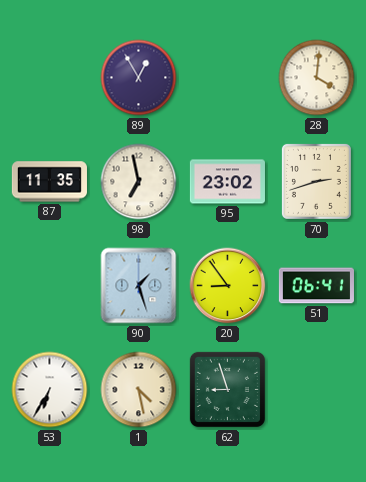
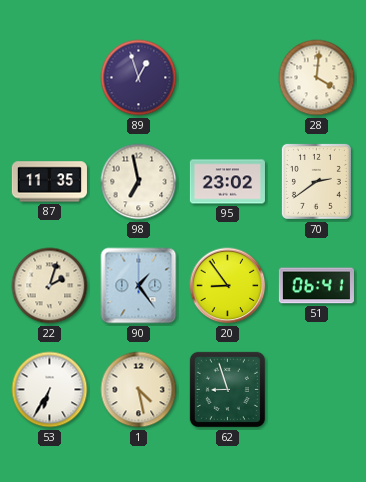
89: 12:55 -> 12:57 (139, 78)
70: 2:42 -> 2:39 (316, 181)
22: none -> 2:03 (50, 286)
90: 1:27 -> 1:24 (139, 286)
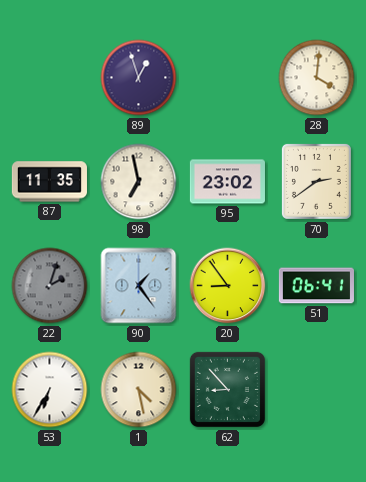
22 dial: cream -> grey (50, 286)
62: 8:57 -> 8:53 (227, 389)
